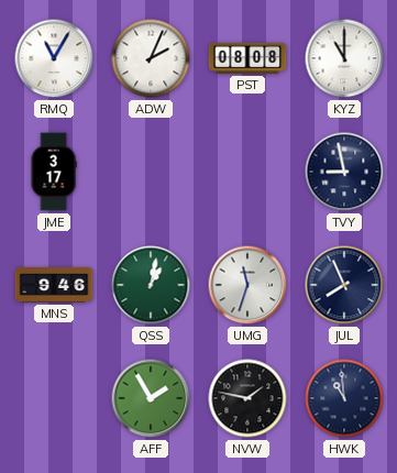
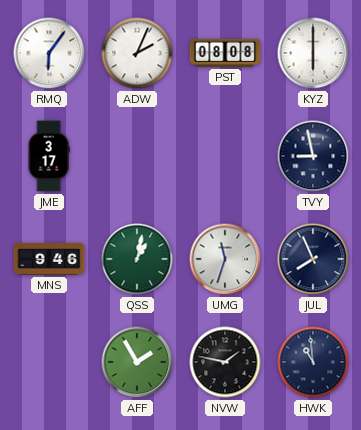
RMQ: 11:05 -> 6:06 (49, 53)
KYZ: 11:00 -> 6:00 (313, 53)
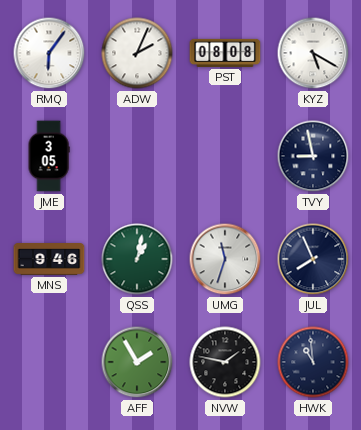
KYZ: 6:00 -> 5:20 (313, 53)
JME: 3:17 -> 3:05 (49, 156)
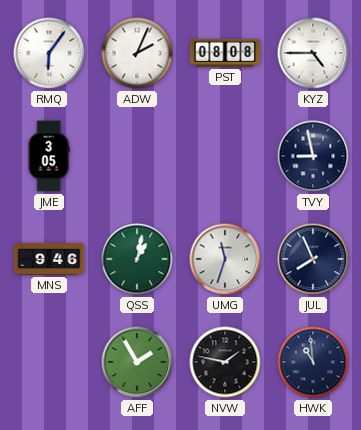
KYZ: 5:20 -> 4:45 (313, 53)
